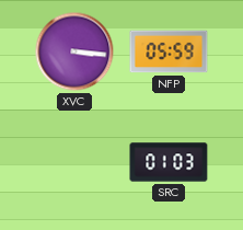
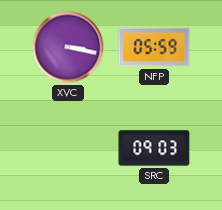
XVC: 3:16 -> 3:17 (68, 47)
SRC: 01:03 -> 09:03 (154, 148)
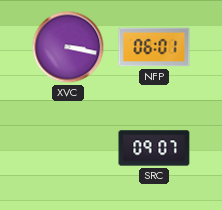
NFP: 05:59 -> 06:01 (154, 47)
SRC: 09:03 -> 09:07 (154, 148)
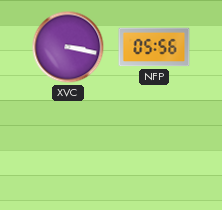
NFP: 06:01 -> 05:56 (154, 47)
SRC: 09:07 -> none (154, 148)
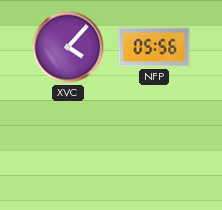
XVC: 3:17 -> 4:07 (68, 47)
